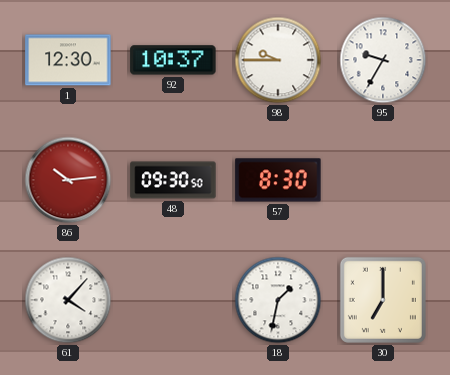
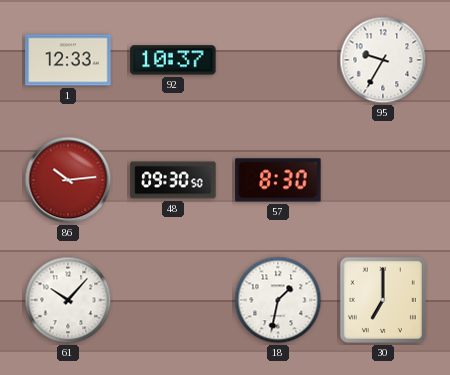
1: 12:30 -> 12:33 (68, 60)
98: 9:45 -> none (278, 60)
61: 4:07 -> 10:07 (68, 300)
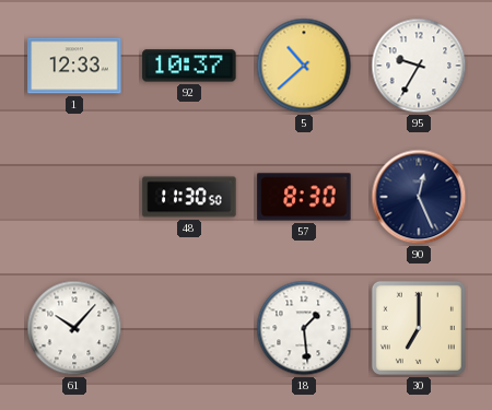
5: none -> 10:38 (304, 66)
86: 10:14 -> none (68, 180)
48: 09:30 -> 11:30 (189, 197)
90: none -> 12:26 (419, 197)
18: 1:32 -> 1:29 (304, 328)
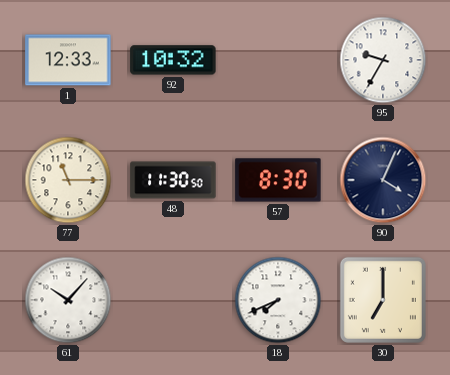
92: 10:37 -> 10:32 (173, 60)
5: 10:38 -> none (304, 66)
77: none -> 11:15 (68, 180)
90: 12:26 -> 4:04 (383, 180)
18: 1:29 -> 7:41 (278, 300)
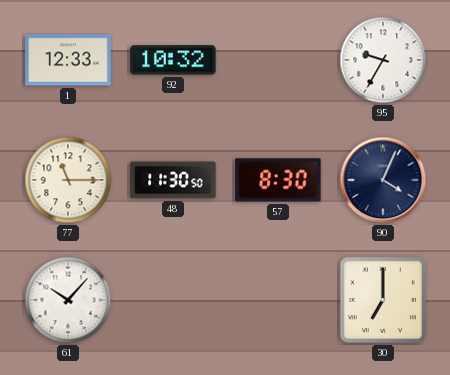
18: 7:41 -> none (278, 300)
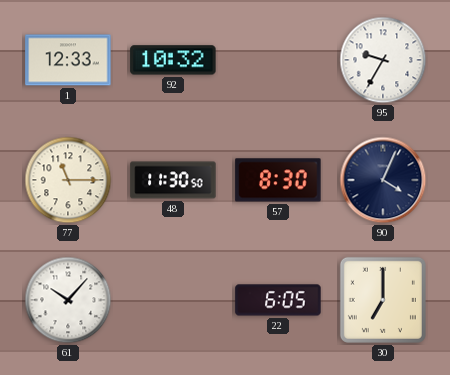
22: none -> 6:05 (278, 300)
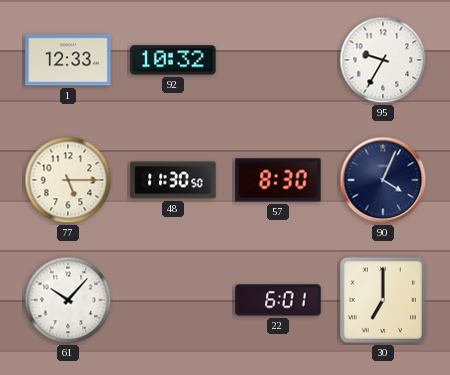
77: 11:15 -> 5:15 (68, 180)
22: 6:05 -> 6:01 (278, 300)
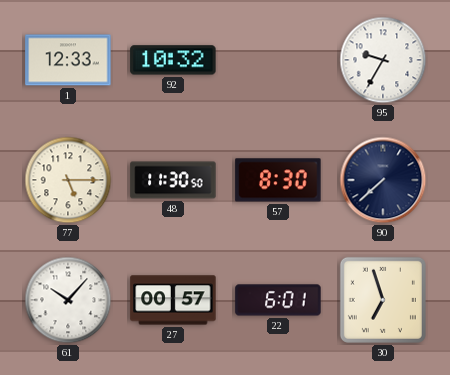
90: 4:04 -> 7:38 (383, 180)
27: none -> 00:57 (173, 300)
30: 7:00 -> 6:57 (383, 300)
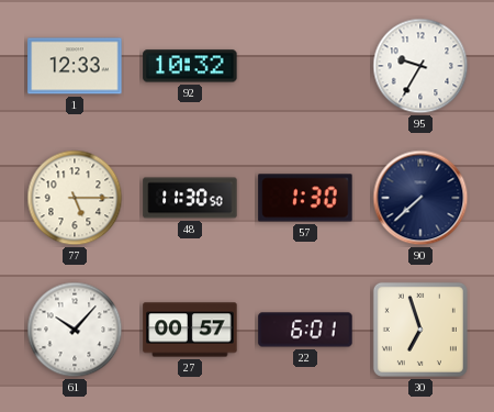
57: 8:30 -> 1:30 (305, 198)
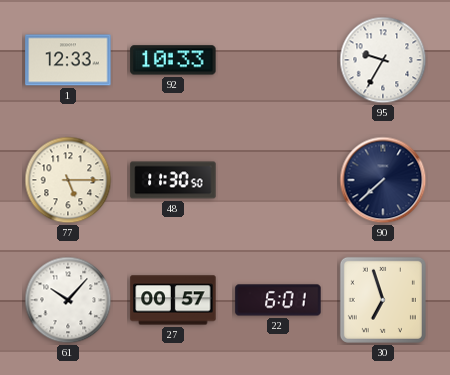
92: 10:32 -> 10:33 (173, 60)
57: 1:30 -> none (305, 198)
